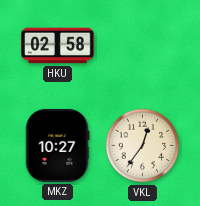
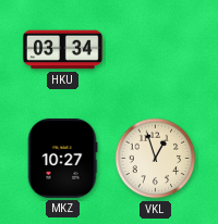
HKU: 02:58 -> 03:34 (63, 50)
VKL: 12:36 -> 12:57 (156, 159)
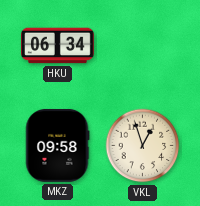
HKU: 03:34 -> 06:34 (58, 46)
MKZ: 10:27 -> 09:58 (57, 146)
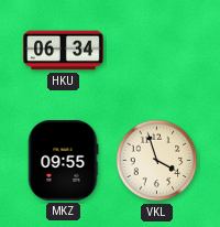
MKZ: 09:58 -> 09:55 (63, 161)
VKL: 12:57 -> 3:57 (157, 161)
